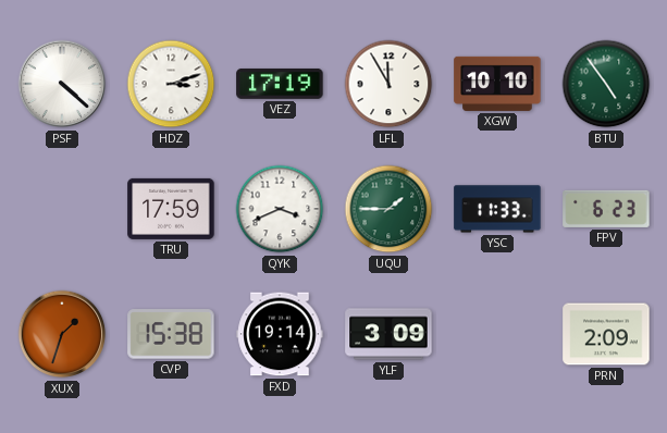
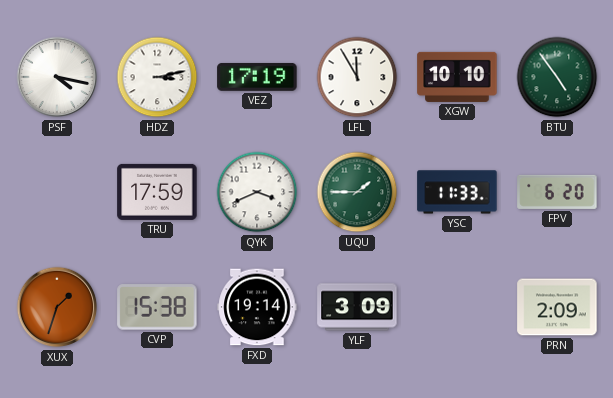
PSF: 4:22 -> 4:17 (57, 77)
HDZ: 3:12 -> 3:13 (157, 77)
FPV: 6:23 -> 6:20 (557, 192)
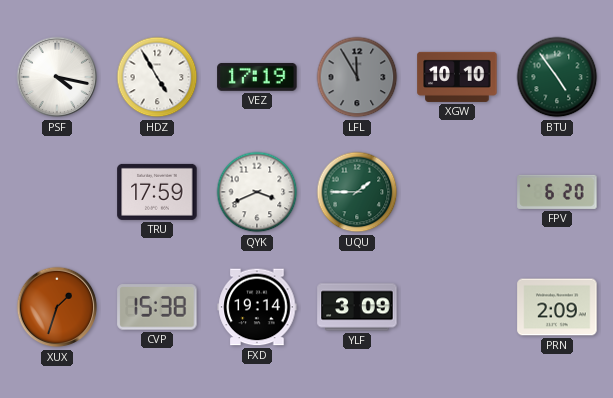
HDZ: 3:13 -> 4:55 (157, 77)
LFL dial: white -> grey (357, 77)
YSC: 11:33 -> none (457, 192)
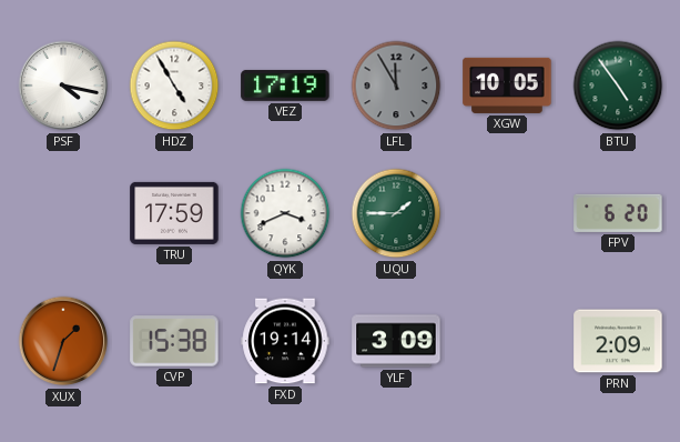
XGW: 10:10 -> 10:05 (507, 86)
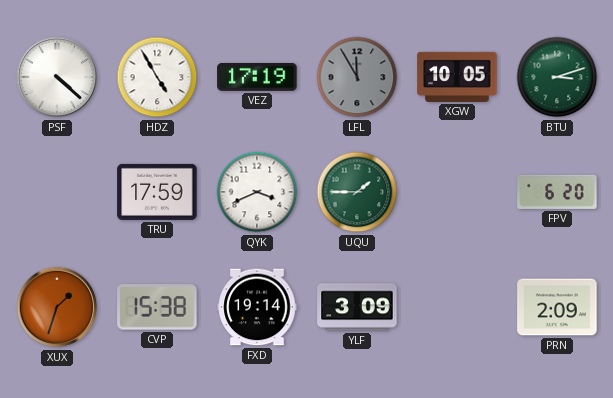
PSF: 4:17 -> 4:22 (57, 77)
BTU: 4:54 -> 3:12 (557, 77)
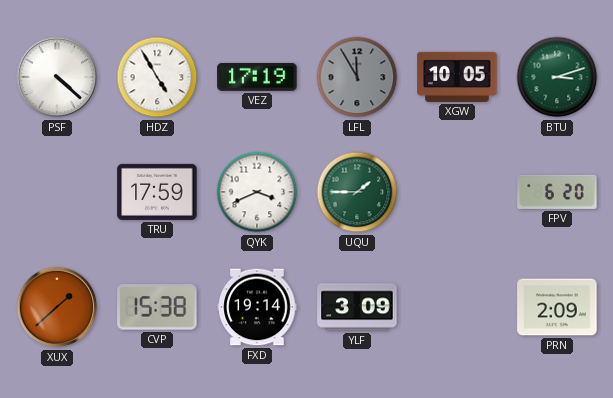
XUX: 1:33 -> 1:38 (57, 307)
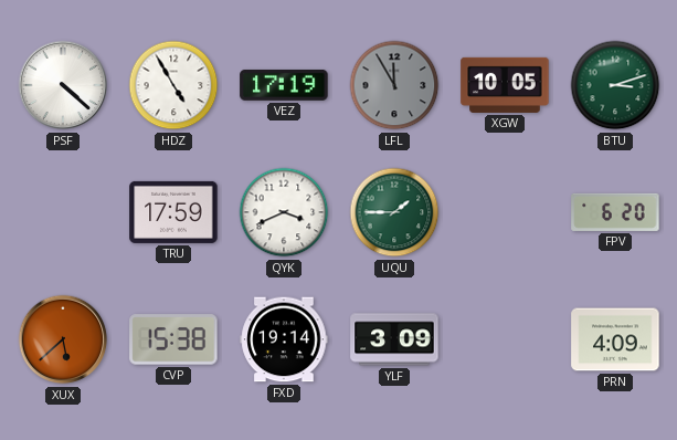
XUX: 1:38 -> 5:38 (63, 339)
PRN: 2:09 -> 4:09 (615, 339)
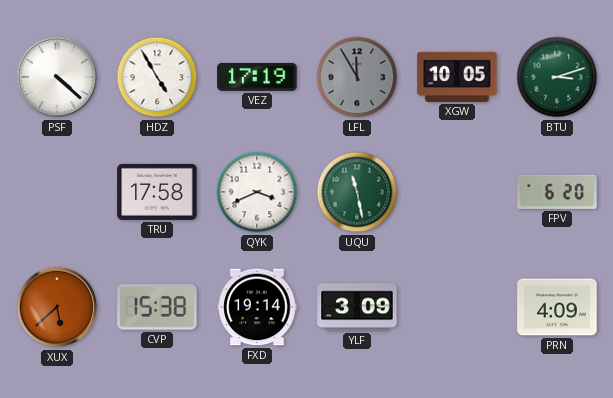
TRU: 17:59 -> 17:58 (157, 192)
UQU: 1:45 -> 11:28 (357, 192)
